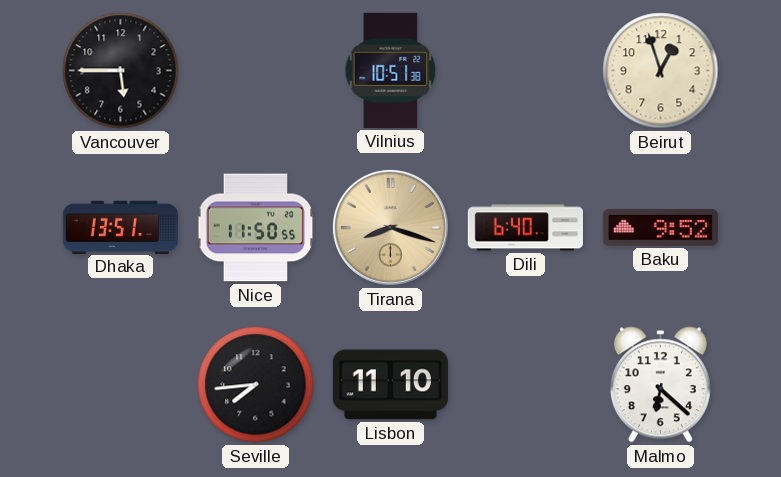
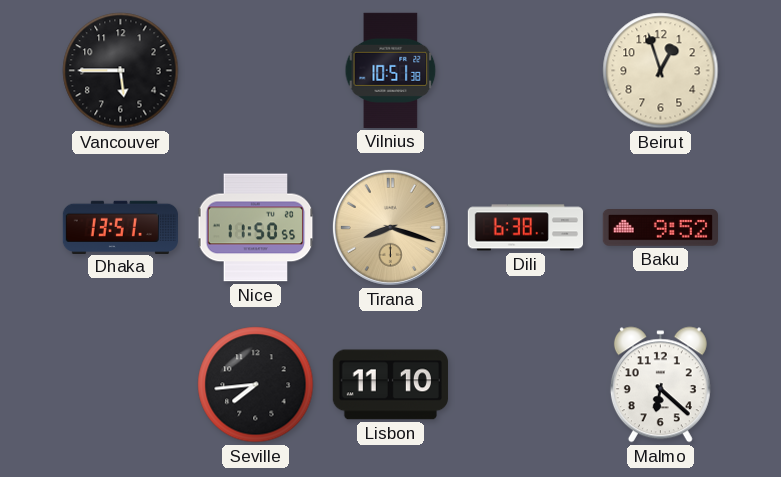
Dili: 6:40 -> 6:38 (525, 228)
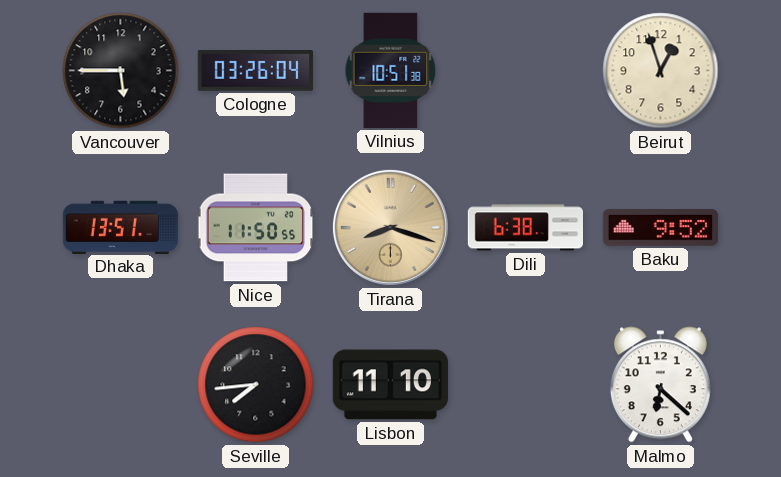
Cologne: none -> 03:26 (255, 71)
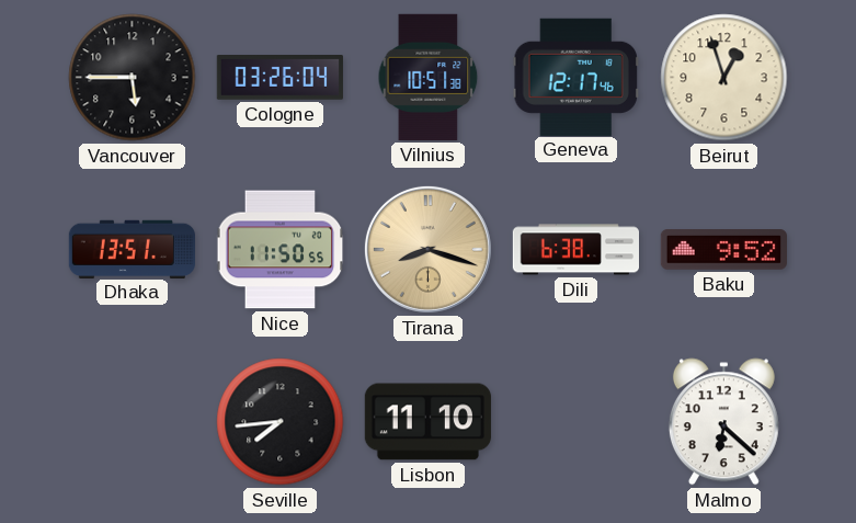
Geneva: none -> 12:17 (575, 77)
